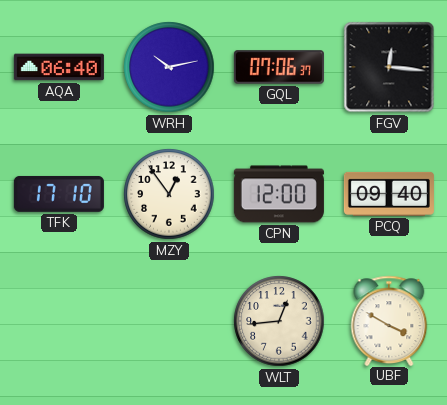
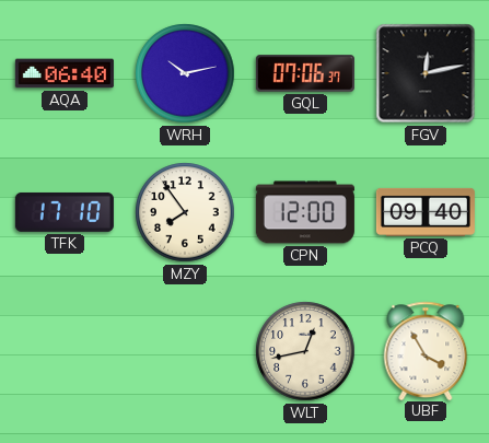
FGV: 12:16 -> 12:13 (426, 73)
MZY: 12:54 -> 7:54 (185, 212)
WLT: 12:44 -> 12:43 (305, 351)
UBF: 3:50 -> 3:55 (426, 350)
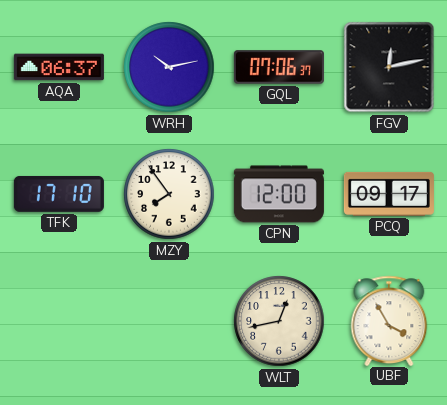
AQA: 06:40 -> 06:37 (59, 67)
PCQ: 09:40 -> 09:17 (389, 194)
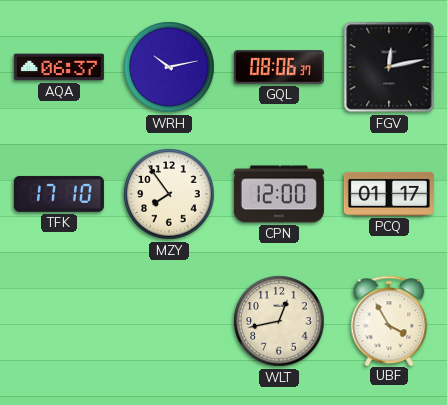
GQL: 07:06 -> 08:06 (279, 67)
PCQ: 09:17 -> 01:17 (389, 194)
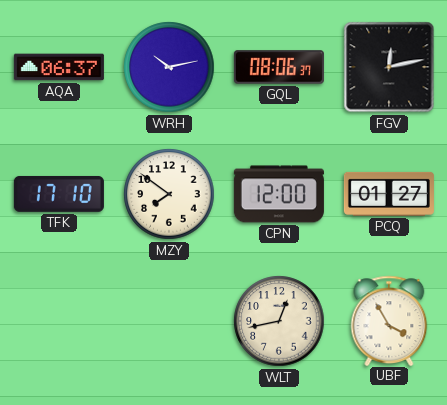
MZY: 7:54 -> 7:51 (169, 194)
PCQ: 01:17 -> 01:27 (389, 194)
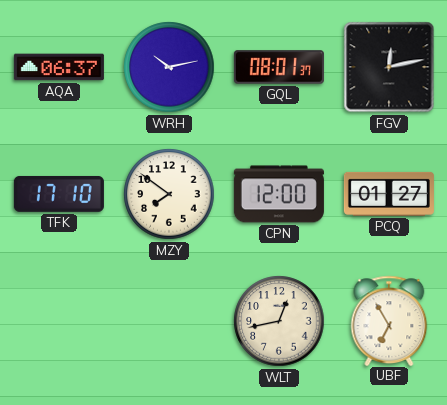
GQL: 08:06 -> 08:01 (279, 67)
UBF: 3:55 -> 6:55 (389, 320)
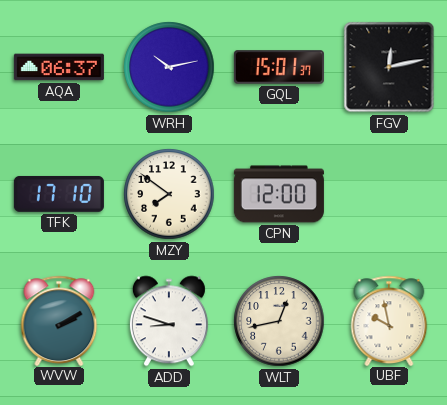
GQL: 08:01 -> 15:01 (279, 67)
PCQ: 01:27 -> none (389, 194)
WVW: none -> 2:10 (59, 320)
ADD: none -> 8:48 (169, 321)
UBF: 6:55 -> 9:58 (389, 320)
